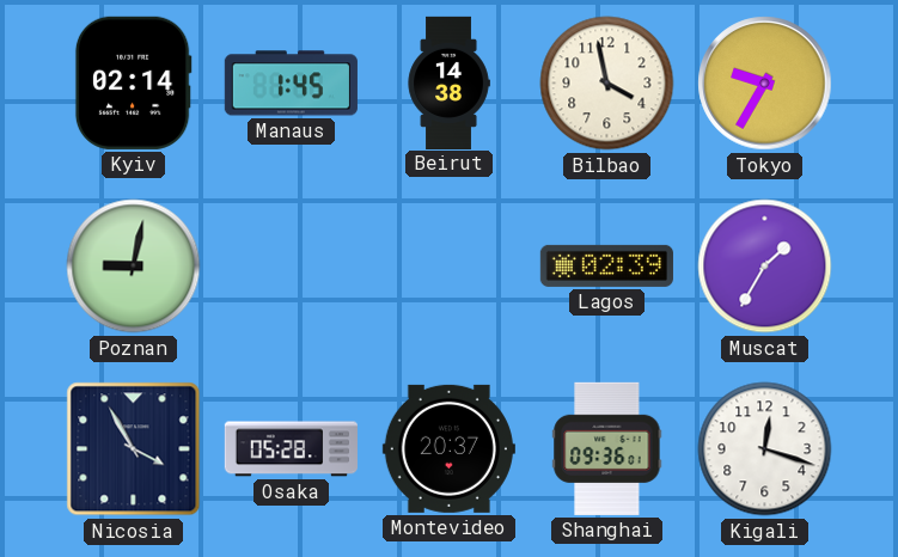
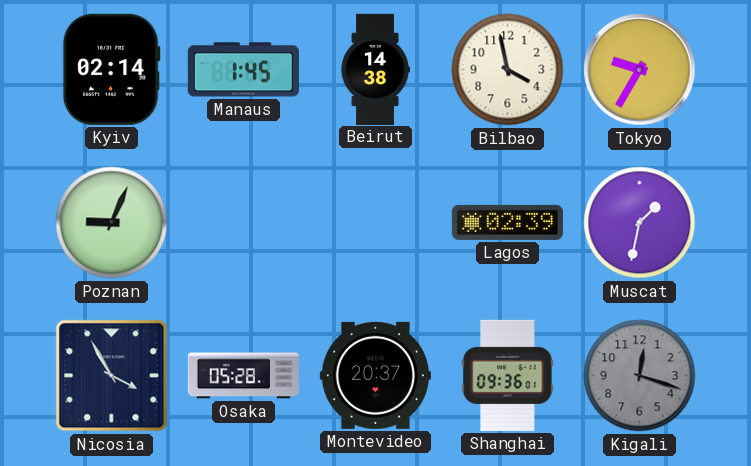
Poznan: 9:02 -> 9:04 (112, 223)
Muscat: 1:35 -> 1:32 (640, 223)
Kigali dial: white -> grey (640, 376)
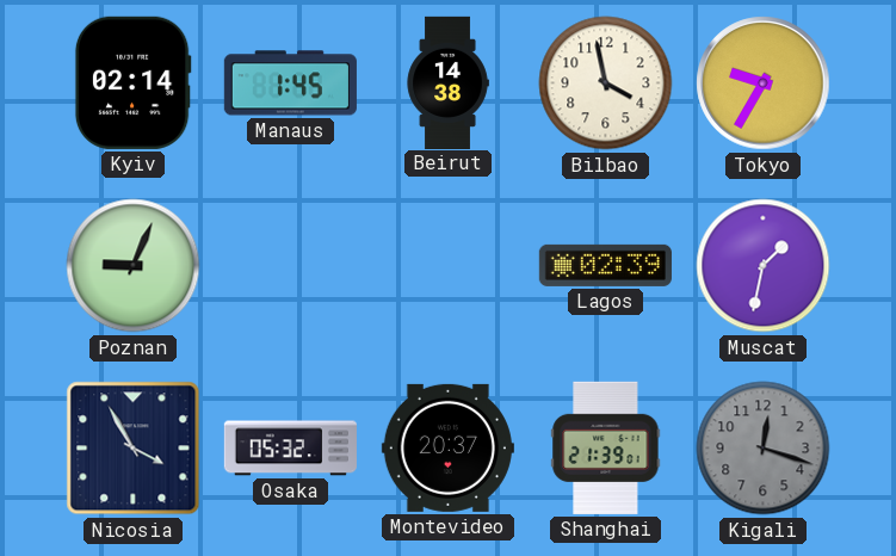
Osaka: 05:28 -> 05:32 (290, 449)
Shanghai: 09:36 -> 21:39 (606, 447)
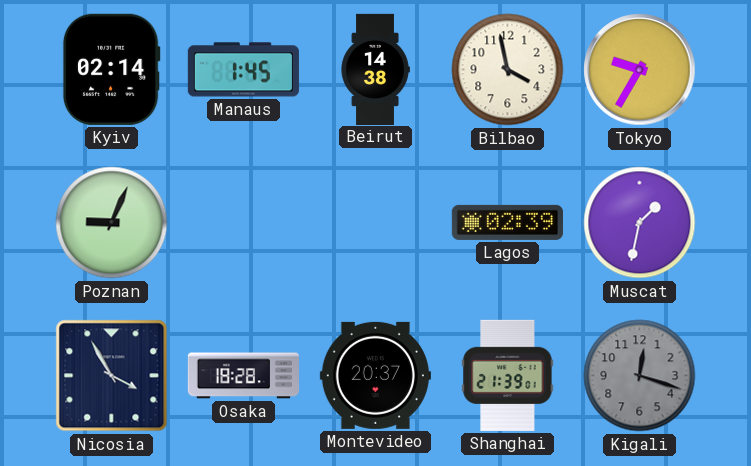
Osaka: 05:32 -> 18:28 (243, 376)
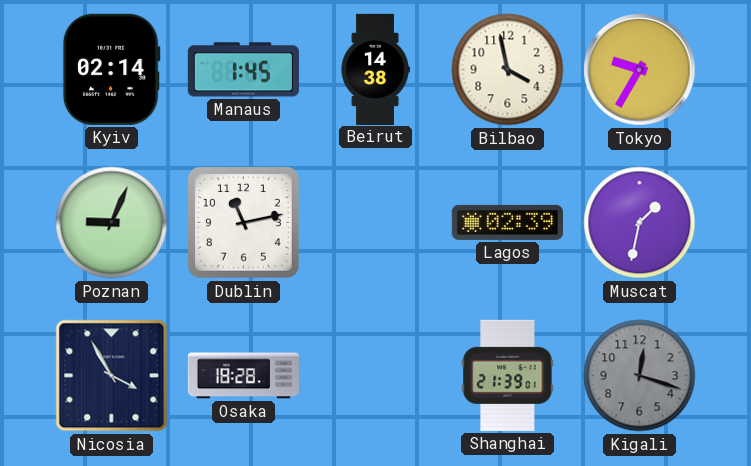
Dublin: none -> 11:13 (244, 223)
Montevideo: 20:37 -> none (375, 375)
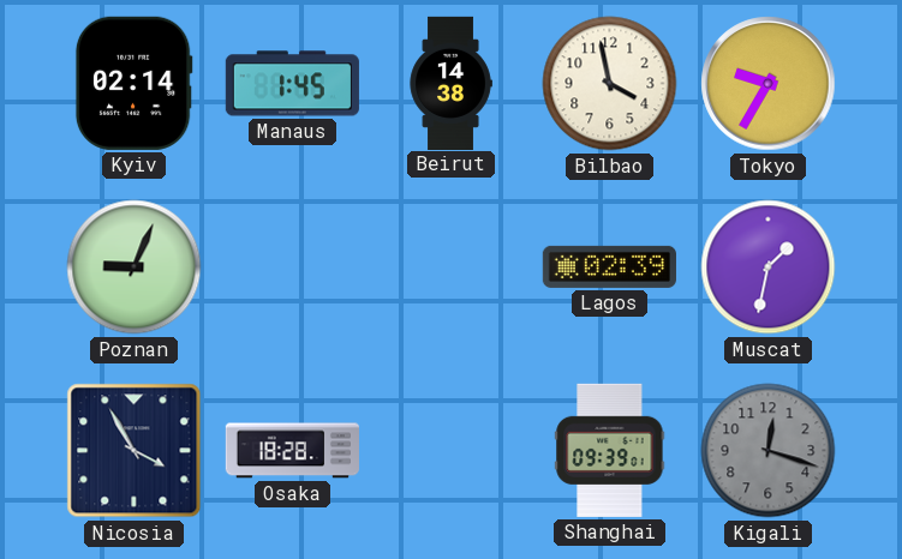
Dublin: 11:13 -> none (244, 223)
Shanghai: 21:39 -> 09:39 (610, 450)
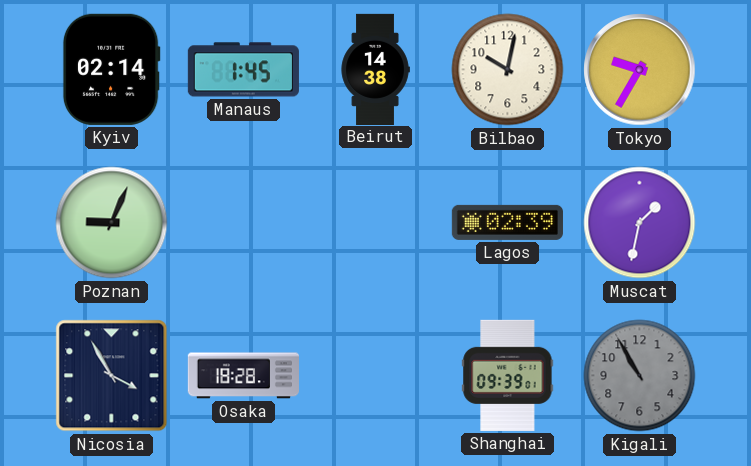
Bilbao: 3:58 -> 10:02 (508, 70)
Kigali: 12:18 -> 10:55 (640, 376)
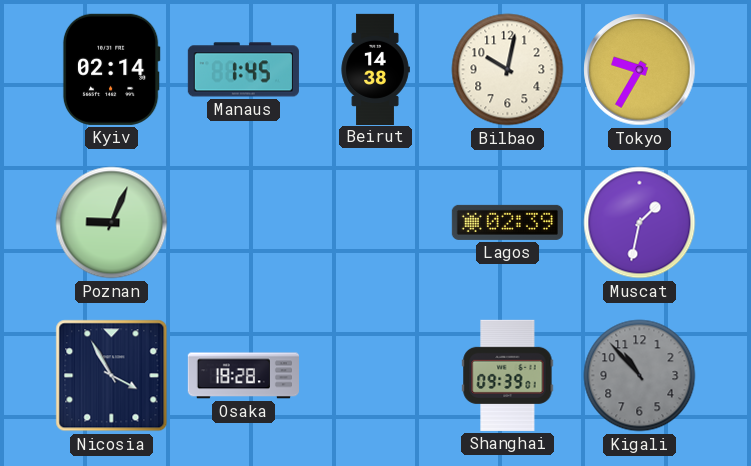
Kigali: 10:55 -> 10:53 (640, 376)
